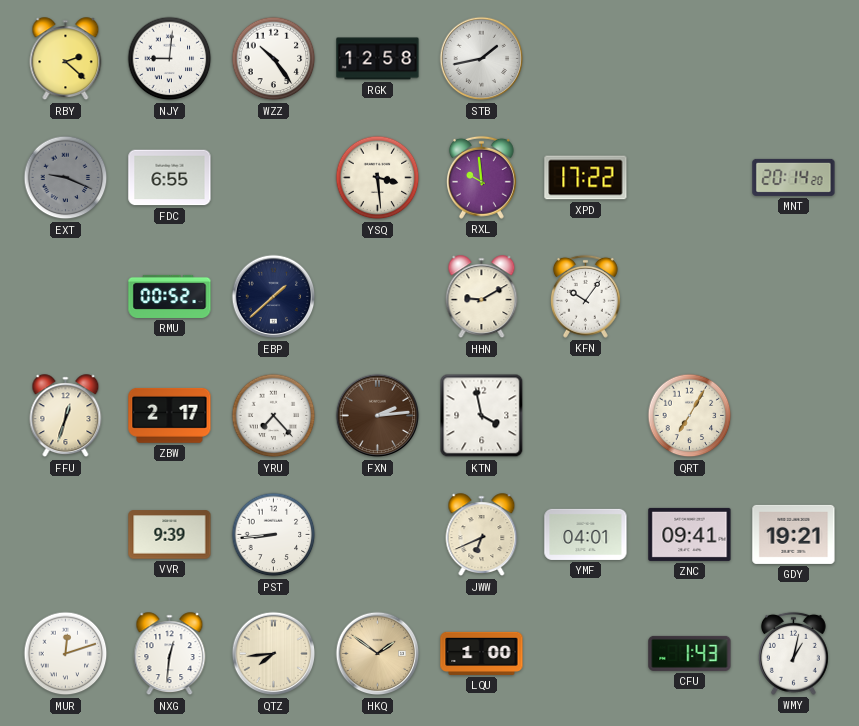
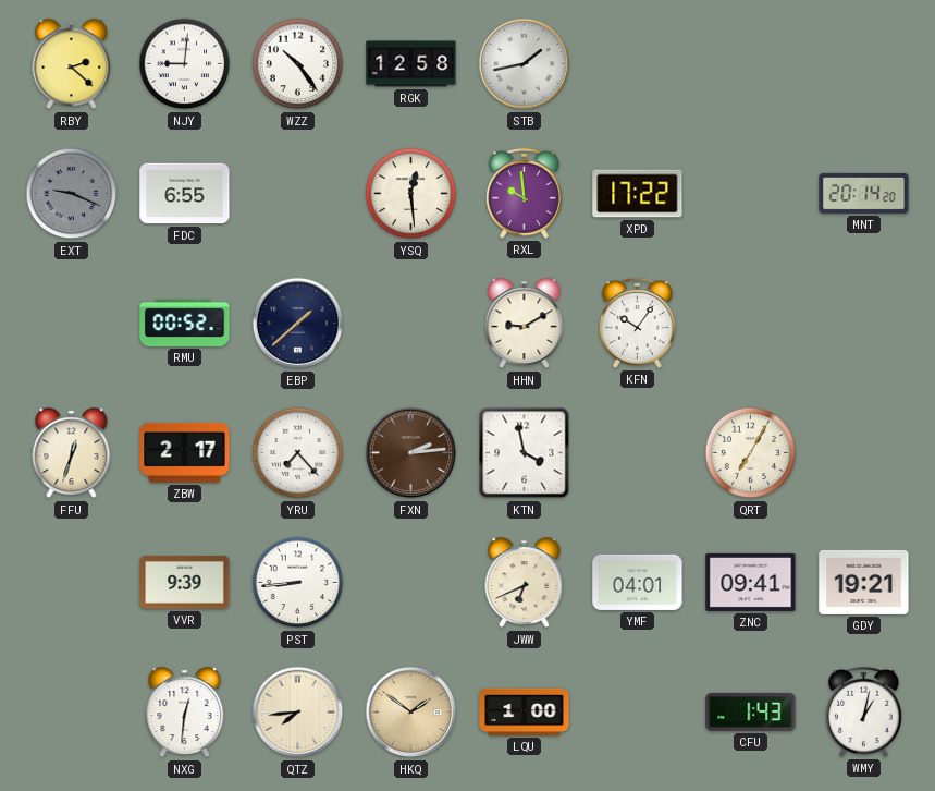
YSQ: 3:29 -> 12:29 (411, 194)
MUR: 12:12 -> none (66, 654)
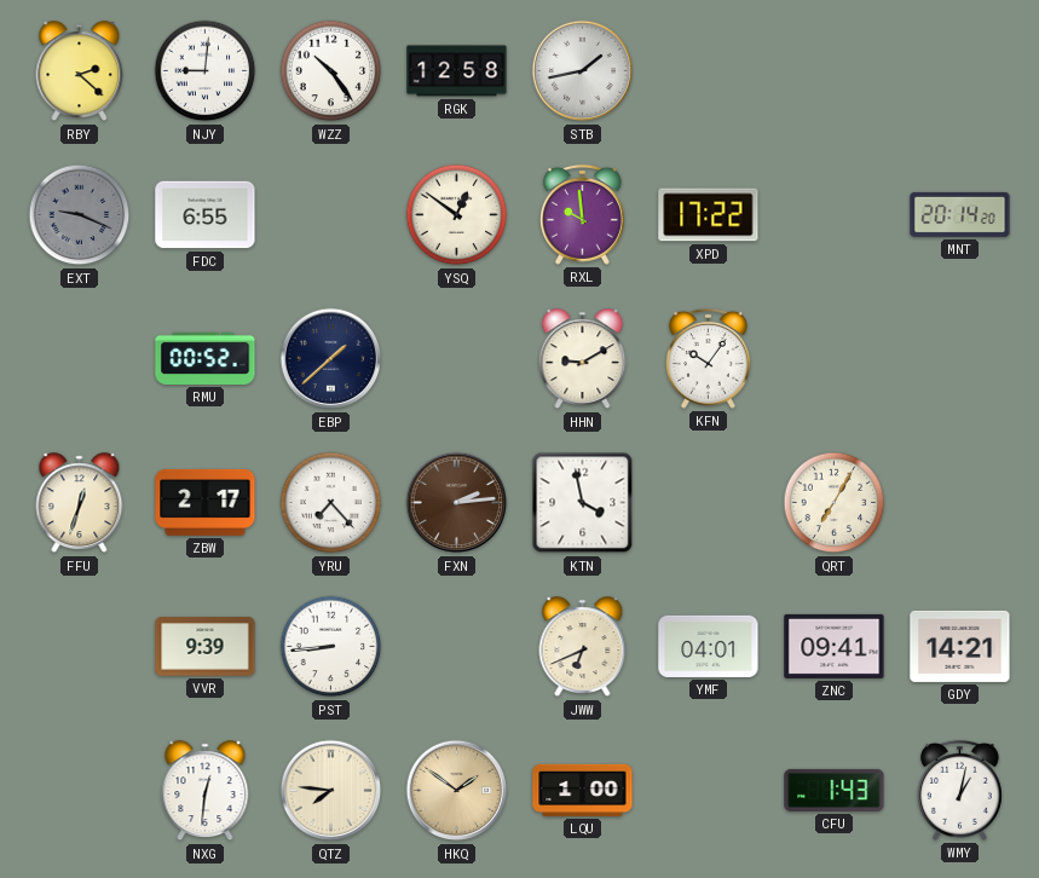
YSQ: 12:29 -> 12:51 (457, 215)
GDY: 19:21 -> 14:21 (960, 646)
QTZ: 7:44 -> 7:46 (331, 791)
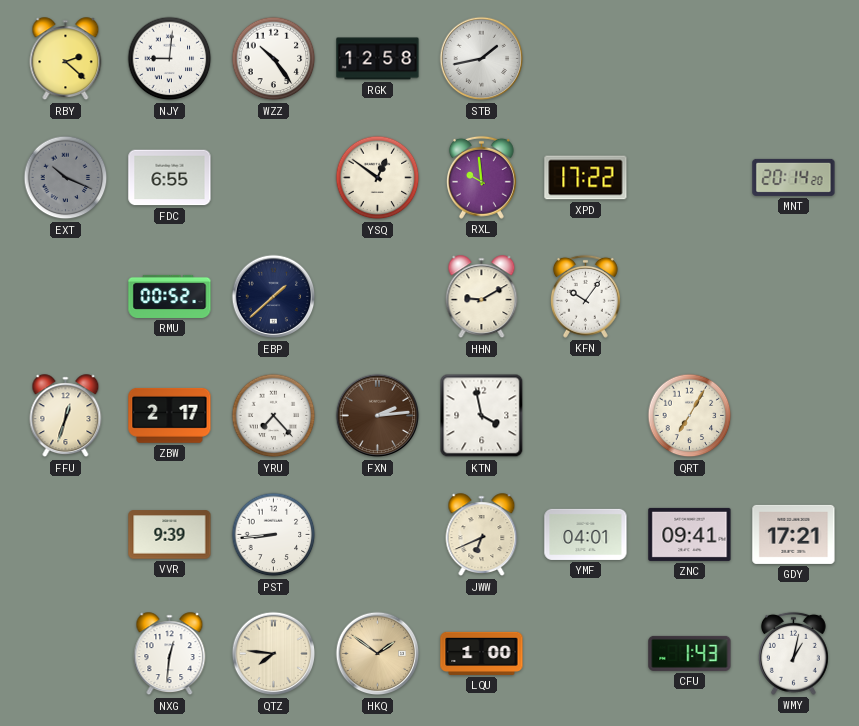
EXT: 9:19 -> 10:19 (66, 178)
GDY: 14:21 -> 17:21 (794, 534)
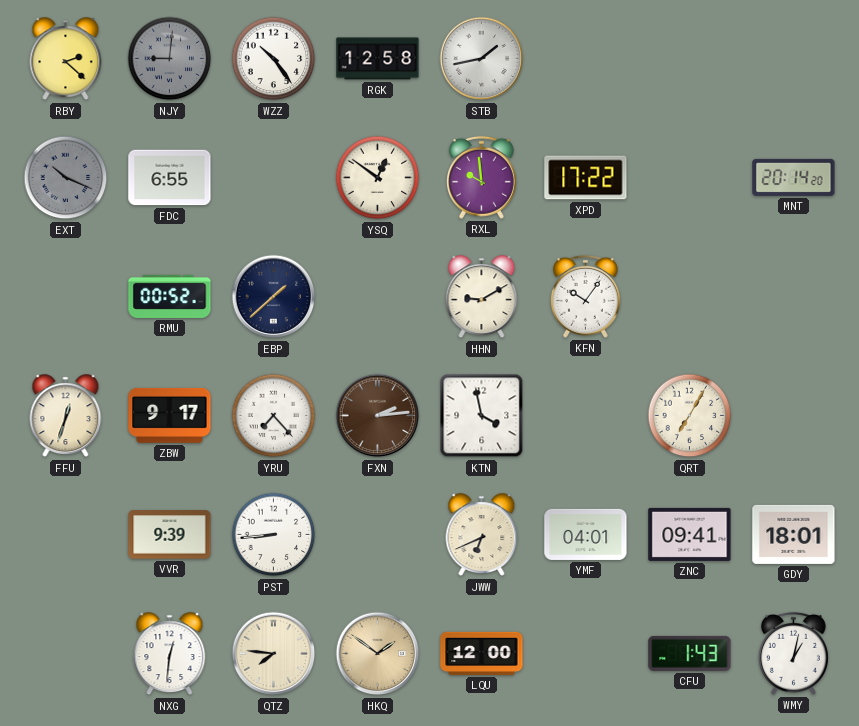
NJY dial: white -> grey (170, 59)
ZBW: 2:17 -> 9:17 (170, 415)
GDY: 17:21 -> 18:01 (794, 534)
LQU: 1:00 -> 12:00 (482, 653)
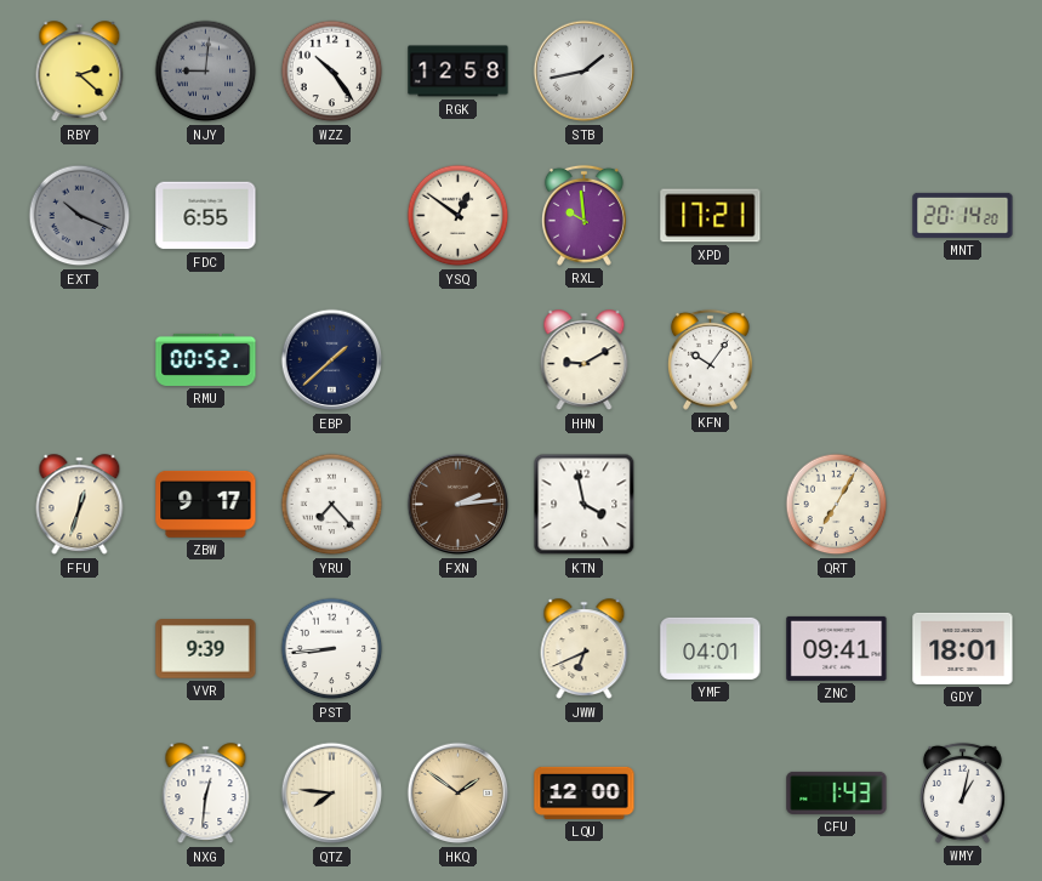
XPD: 17:22 -> 17:21 (711, 216)
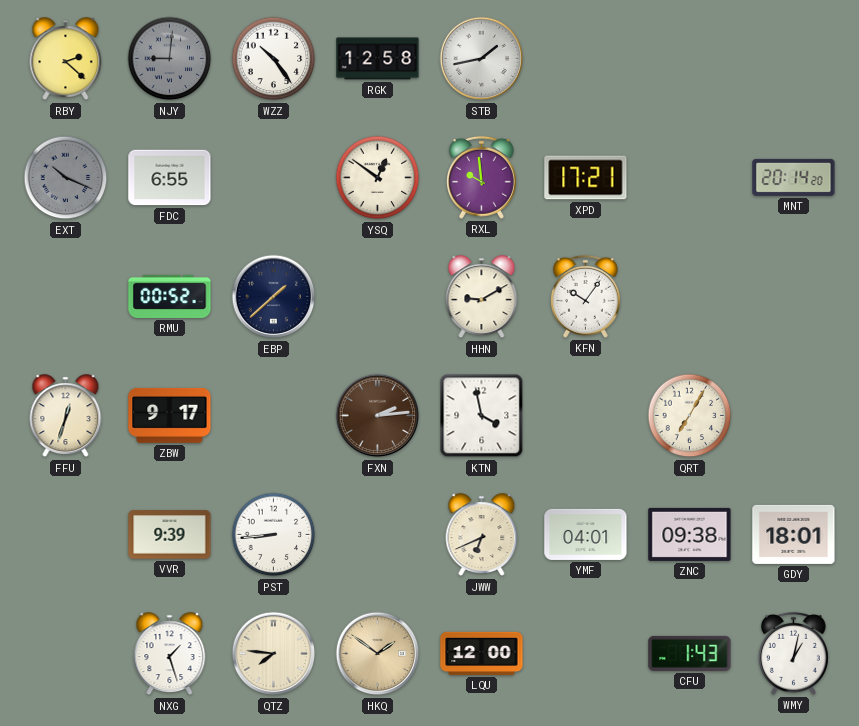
YRU: 7:23 -> none (332, 505)
ZNC: 09:41 -> 09:38 (690, 534)
NXG: 12:31 -> 1:27 (170, 654)
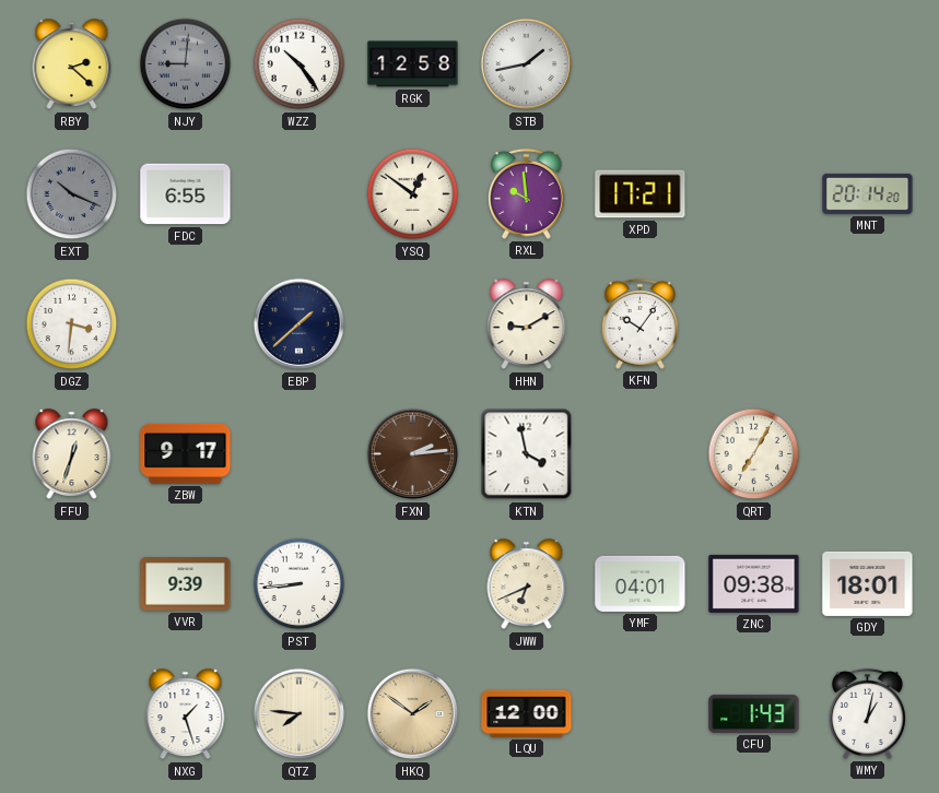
DGZ: none -> 3:31 (72, 324)
RMU: 00:52 -> none (170, 296)
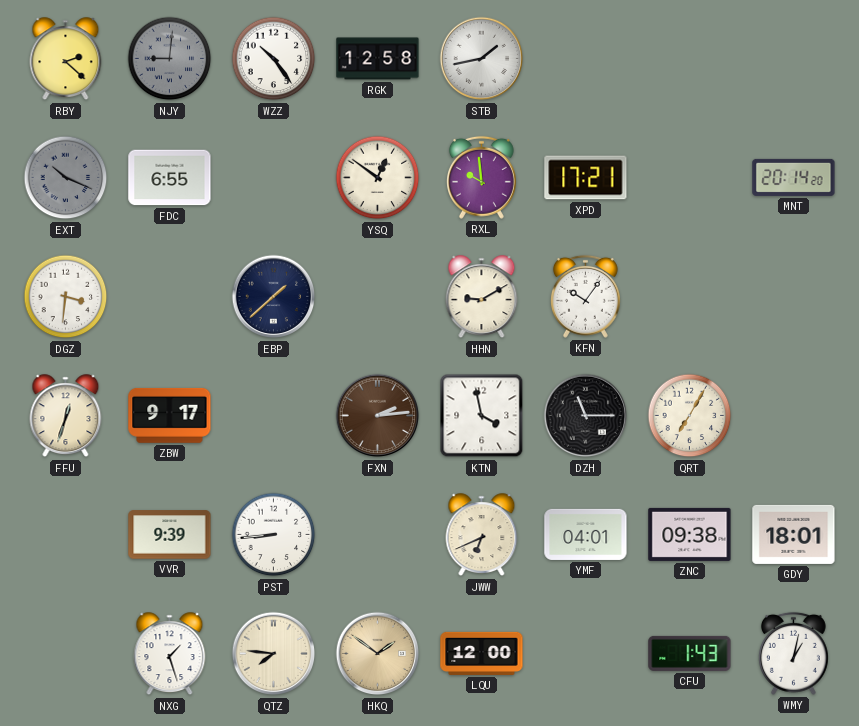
DZH: none -> 11:15 (586, 416)
